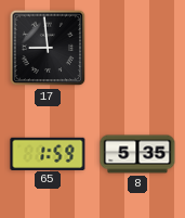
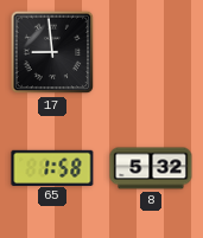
65: 1:59 -> 1:58 (52, 167)
8: 5:35 -> 5:32 (151, 168)
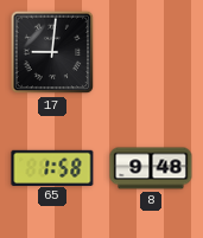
17: 8:59 -> 9:01 (52, 52)
8: 5:32 -> 9:48 (151, 168)
